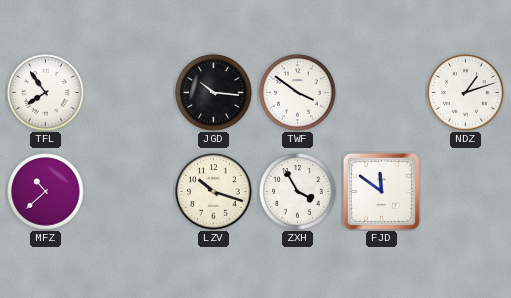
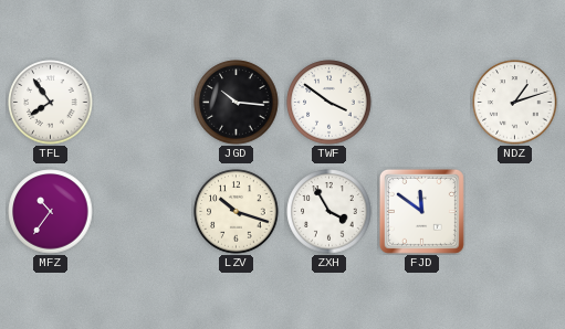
MFZ: 10:38 -> 10:36 (51, 212)
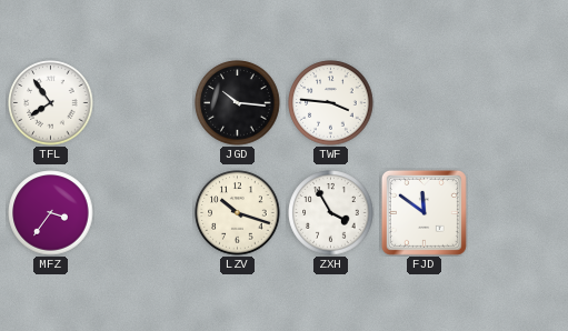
TWF: 3:51 -> 3:46 (331, 103)
NDZ: 1:12 -> none (515, 103)
MFZ: 10:36 -> 3:36 (51, 213)
